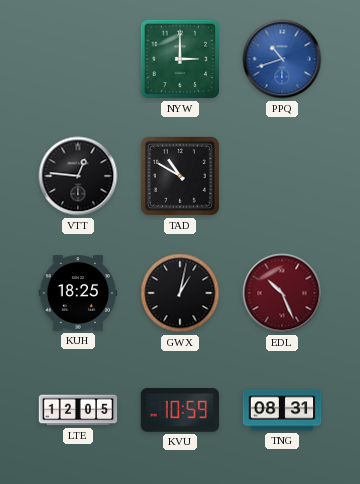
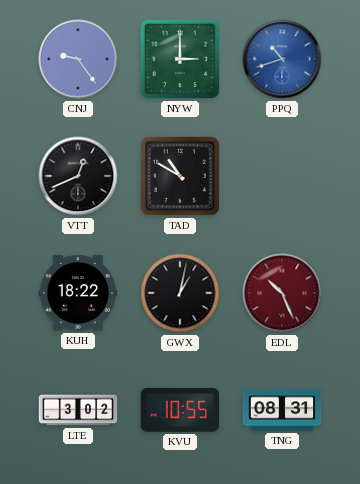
CNJ: none -> 9:24 (78, 59)
VTT: 12:46 -> 12:41 (78, 176)
KUH: 18:25 -> 18:22 (78, 293)
LTE: 12:05 -> 3:02 (78, 410)
KVU: 10:59 -> 10:55 (180, 410)
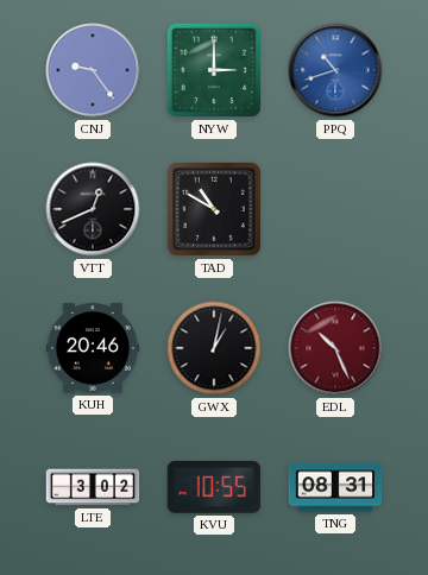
KUH: 18:22 -> 20:46 (93, 348)
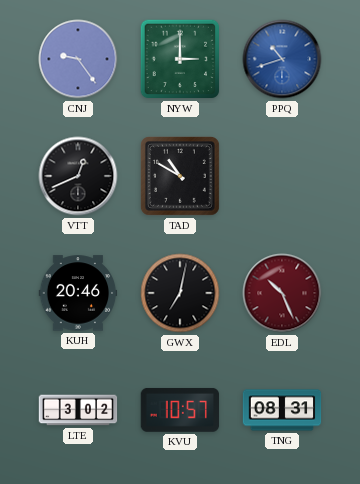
GWX: 1:02 -> 7:02 (180, 293)
KVU: 10:55 -> 10:57 (180, 410)
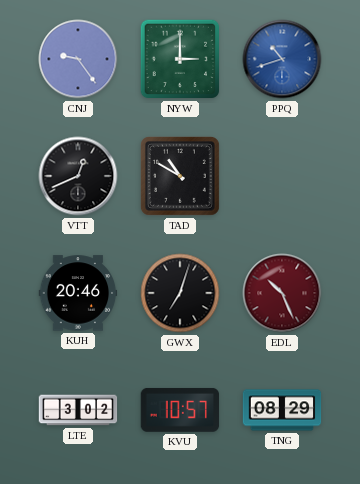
GWX: 7:02 -> 7:03 (180, 293)
TNG: 08:31 -> 08:29 (282, 410)
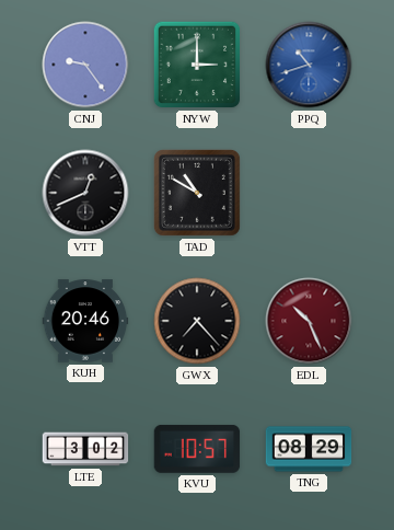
GWX: 7:03 -> 7:23 (197, 321)
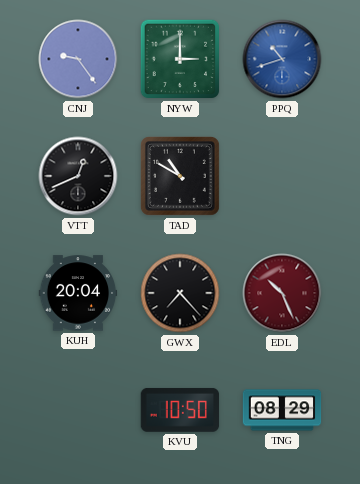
KUH: 20:46 -> 20:04 (78, 293)
LTE: 3:02 -> none (85, 449)
KVU: 10:57 -> 10:50 (180, 410)
